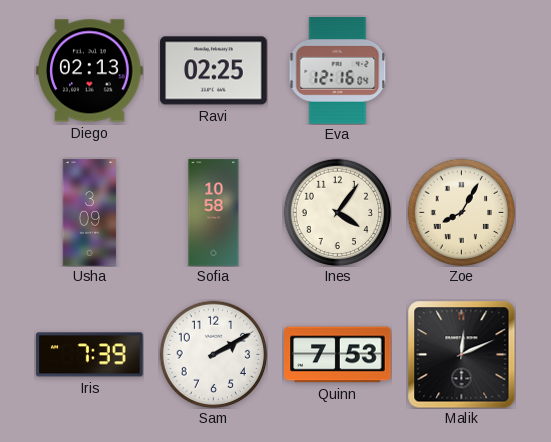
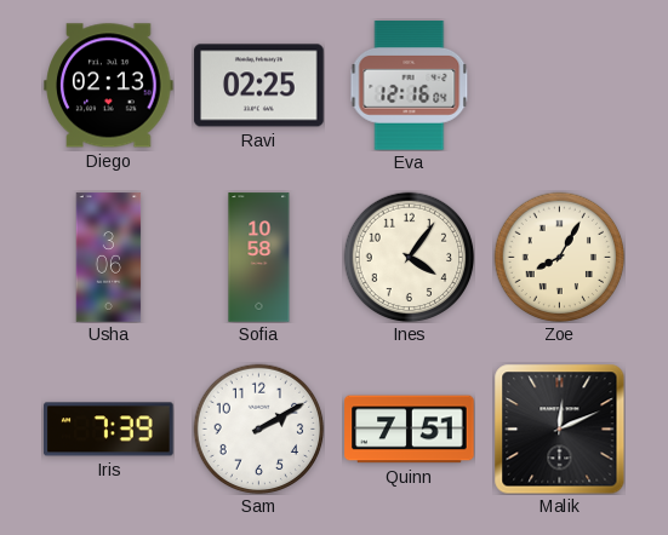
Usha: 3:09 -> 3:06 (109, 258)
Quinn: 7:53 -> 7:51 (410, 430)
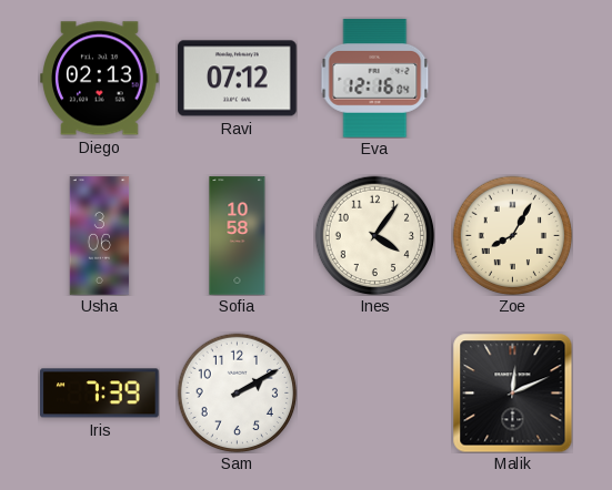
Ravi: 02:25 -> 07:12 (238, 79)
Quinn: 7:51 -> none (410, 430)
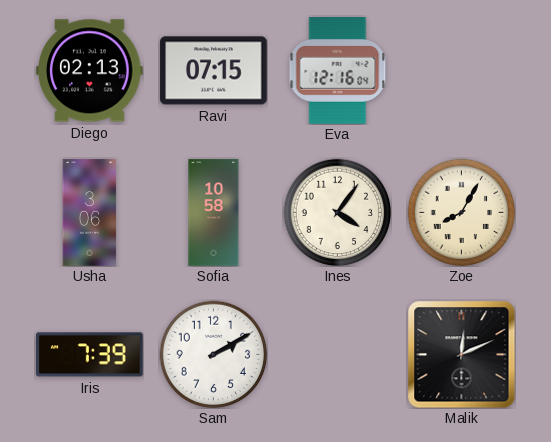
Ravi: 07:12 -> 07:15 (214, 71)
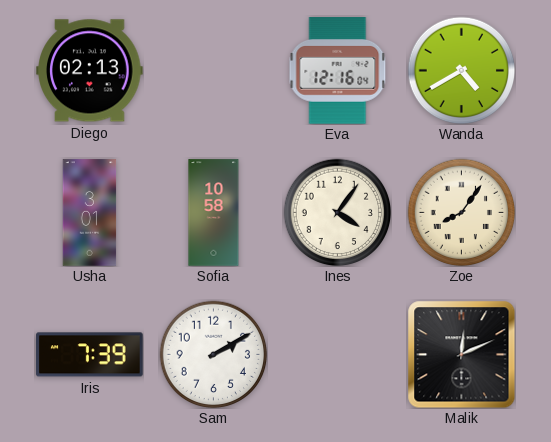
Ravi: 07:15 -> none (214, 71)
Wanda: none -> 4:40 (461, 70)
Usha: 3:06 -> 3:01 (90, 213)
Zoe: 8:05 -> 8:06 (461, 212)
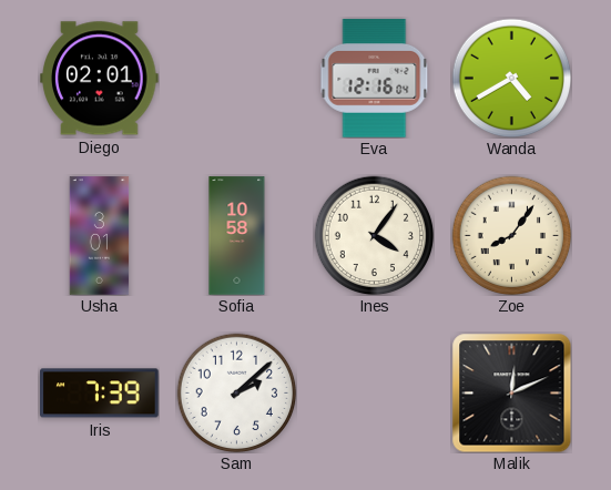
Diego: 02:13 -> 02:01 (100, 79)
Sam: 2:10 -> 2:08 (236, 392)
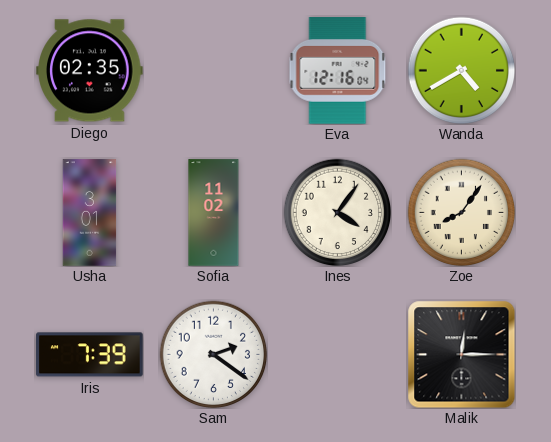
Diego: 02:01 -> 02:35 (90, 71)
Sofia: 10:58 -> 11:02 (214, 213)
Sam: 2:08 -> 2:21 (213, 354)
Malik: 12:11 -> 12:15 (461, 354)
